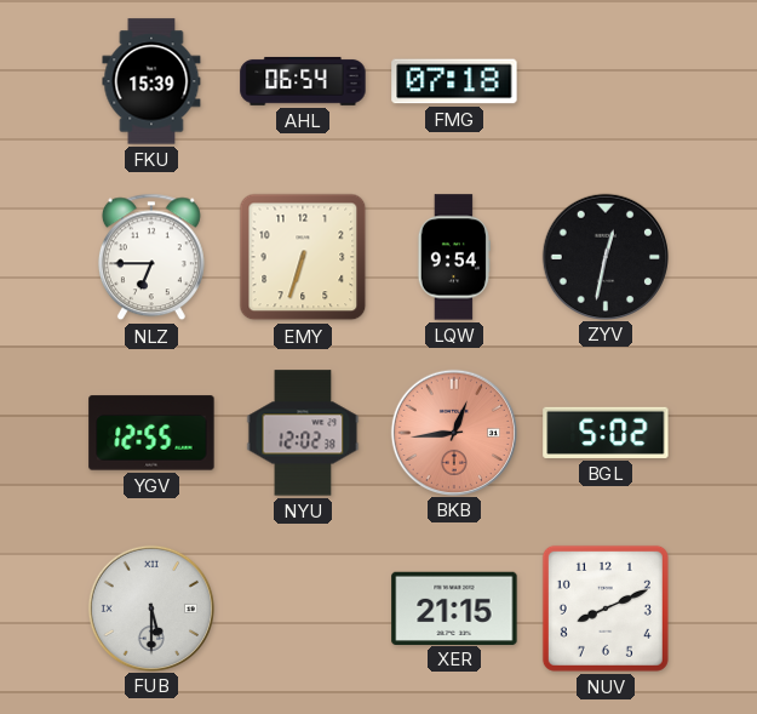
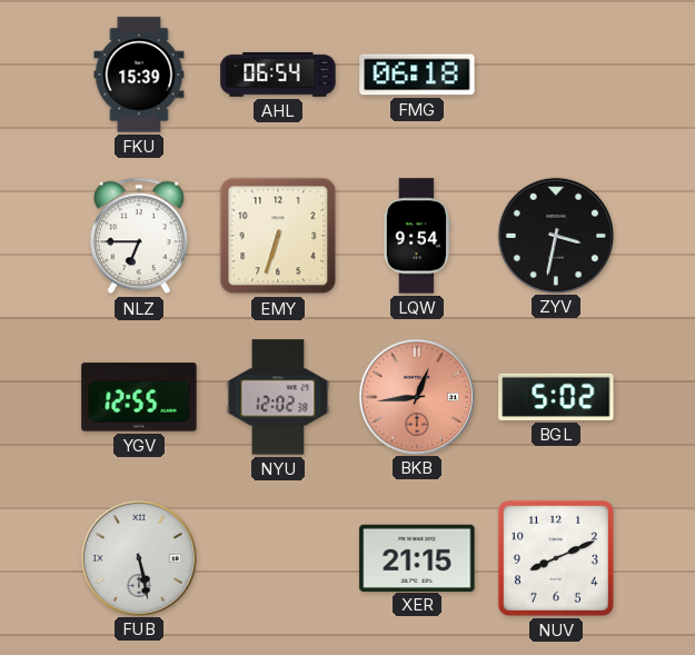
FMG: 07:18 -> 06:18 (417, 75)
ZYV: 12:32 -> 3:32 (555, 235)
FUB: 5:30 -> 5:28 (138, 557)
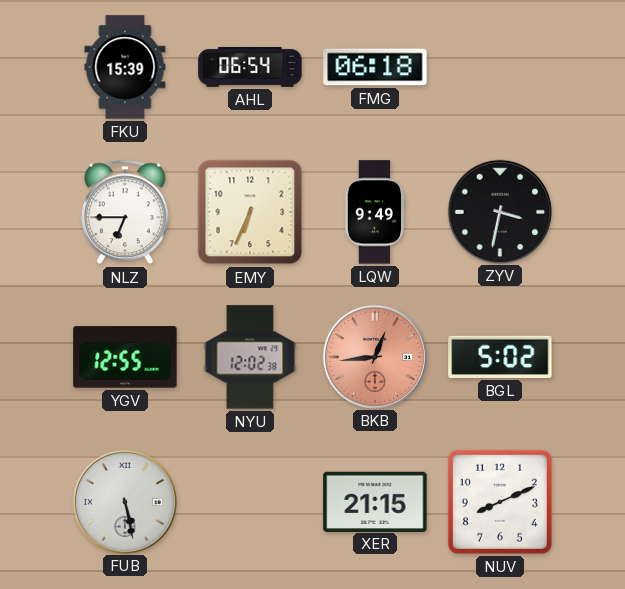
EMY: 6:33 -> 6:34 (250, 212)
LQW: 9:54 -> 9:49 (375, 212)
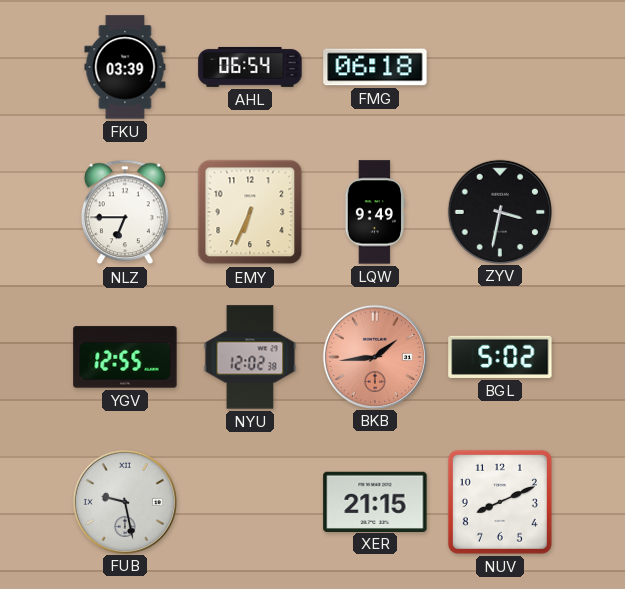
FKU: 15:39 -> 03:39 (125, 67)
BKB: 12:44 -> 1:44 (374, 356)
FUB: 5:28 -> 9:28 (124, 501)
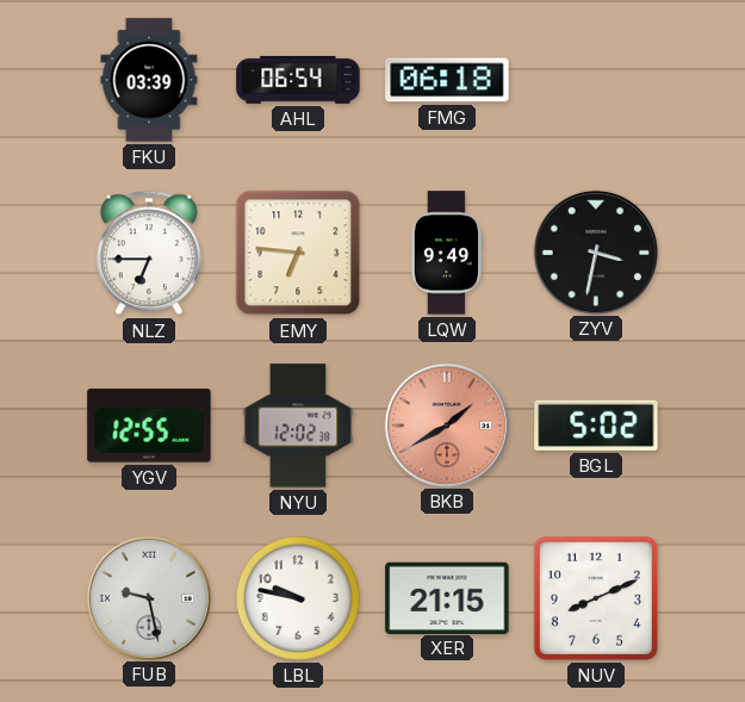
EMY: 6:34 -> 6:46 (298, 253)
BKB: 1:44 -> 1:40 (446, 424)
LBL: none -> 9:47 (298, 598)
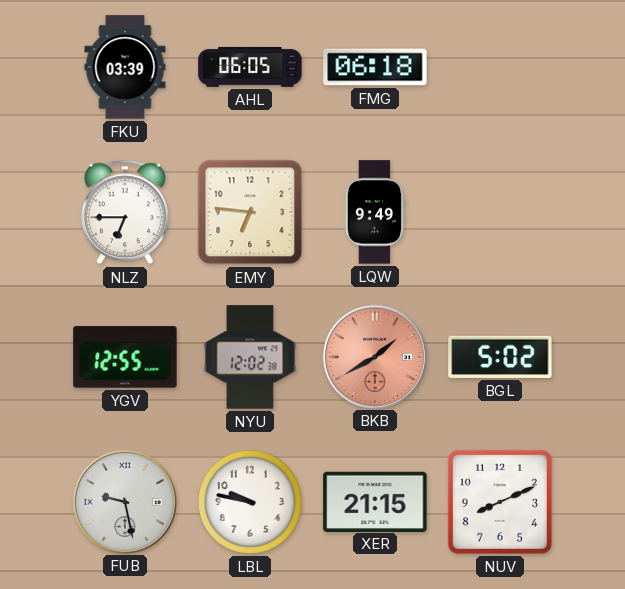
AHL: 06:54 -> 06:05 (250, 67)
ZYV: 3:32 -> none (595, 251)
